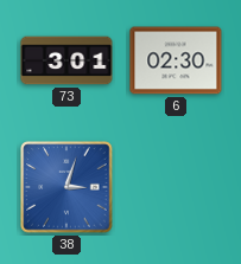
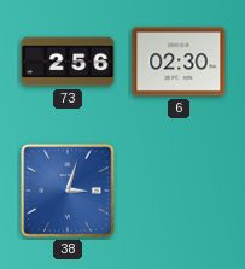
73: 3:01 -> 2:56 (68, 62)
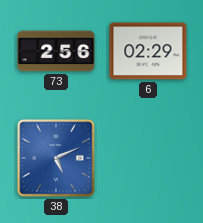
6: 02:30 -> 02:29 (148, 51)
38: 3:03 -> 5:11 (56, 158)
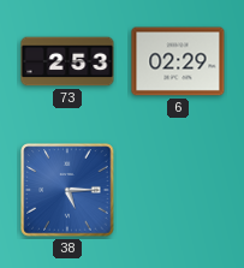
73: 2:56 -> 2:53 (67, 61)
38: 5:11 -> 5:15 (67, 190)
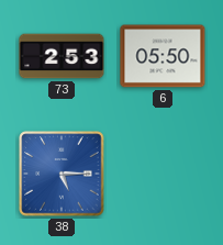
6: 02:29 -> 05:50 (163, 56)
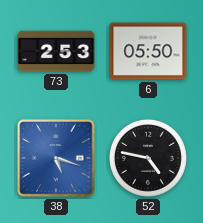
38: 5:15 -> 5:18 (56, 158)
52: none -> 4:47 (148, 158)
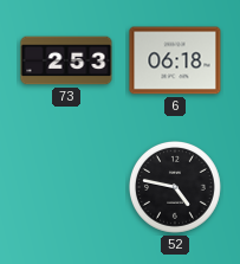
6: 05:50 -> 06:18 (175, 60)
38: 5:18 -> none (56, 158)
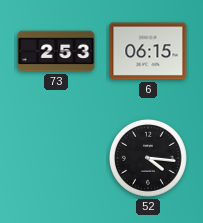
6: 06:18 -> 06:15 (148, 51)
52: 4:47 -> 4:16 (148, 158)
